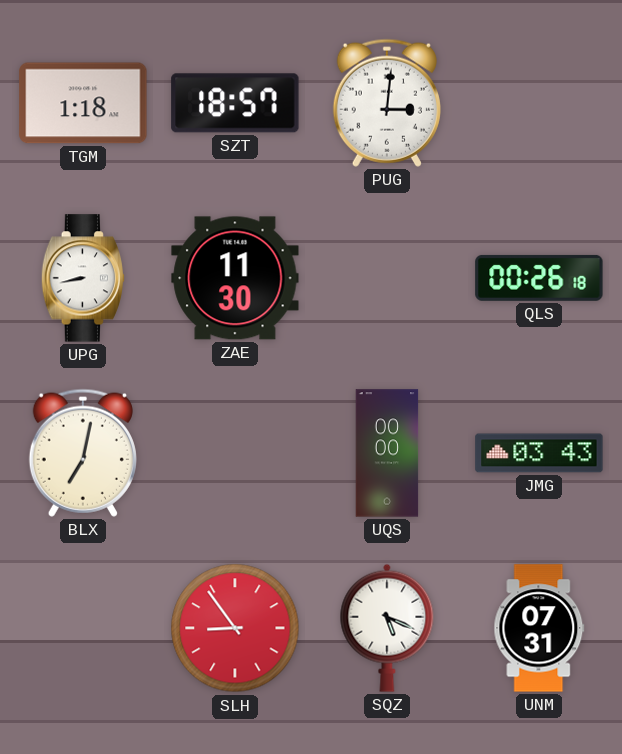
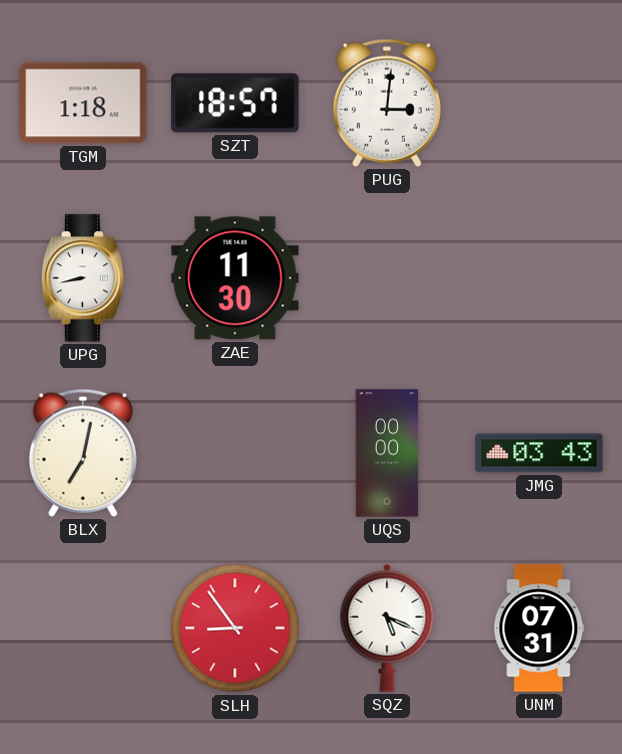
QLS: 00:26 -> none (539, 278)
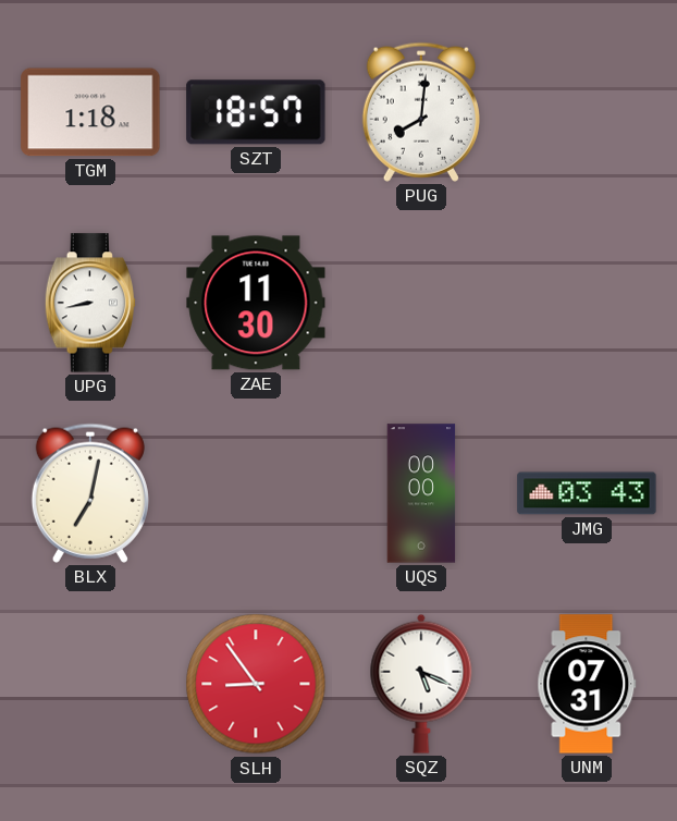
PUG: 3:01 -> 8:01 (421, 112)
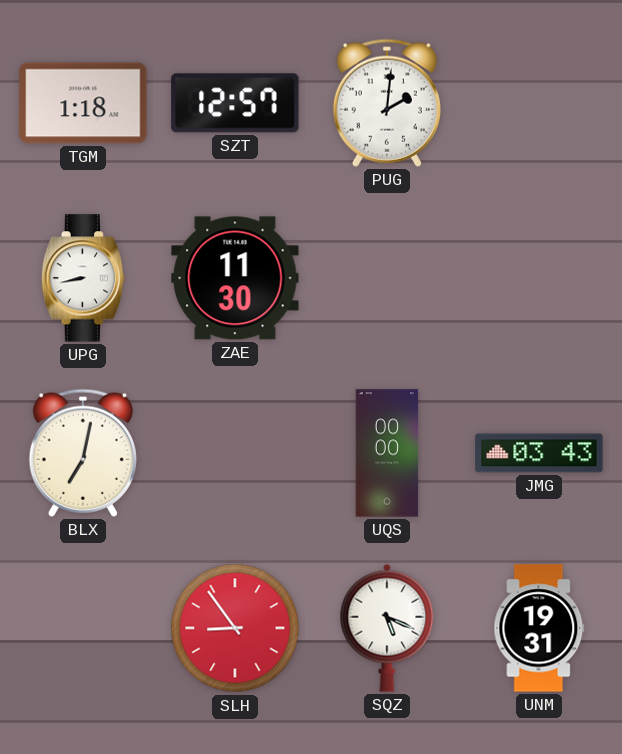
SZT: 18:57 -> 12:57 (235, 103)
PUG: 8:01 -> 2:01 (387, 103)
UNM: 07:31 -> 19:31 (539, 628)
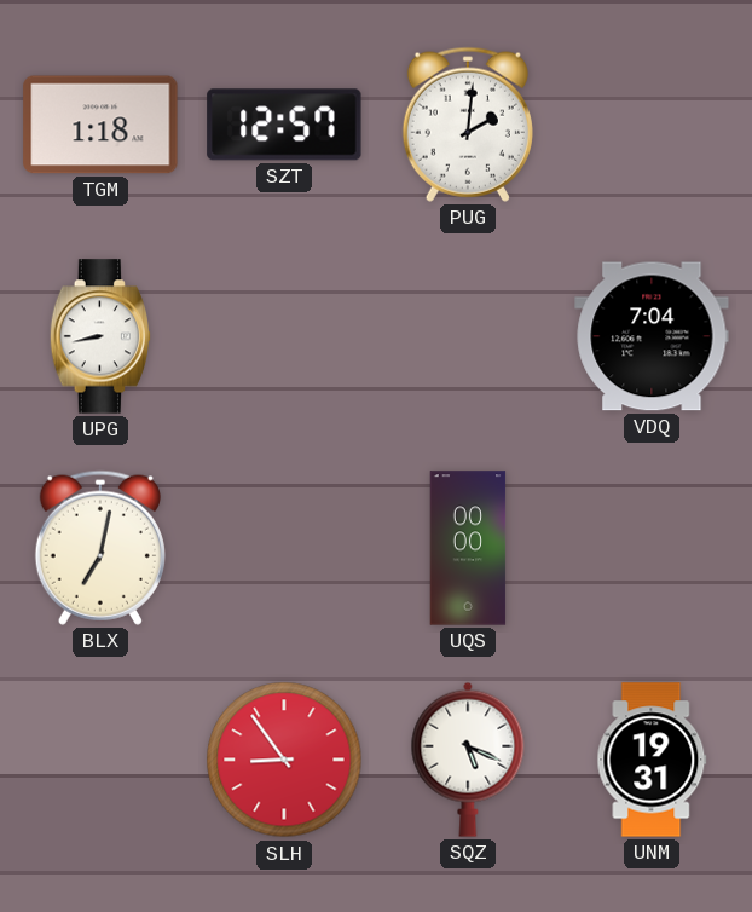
ZAE: 11:30 -> none (235, 278)
VDQ: none -> 7:04 (652, 336)
JMG: 03:43 -> none (539, 453)
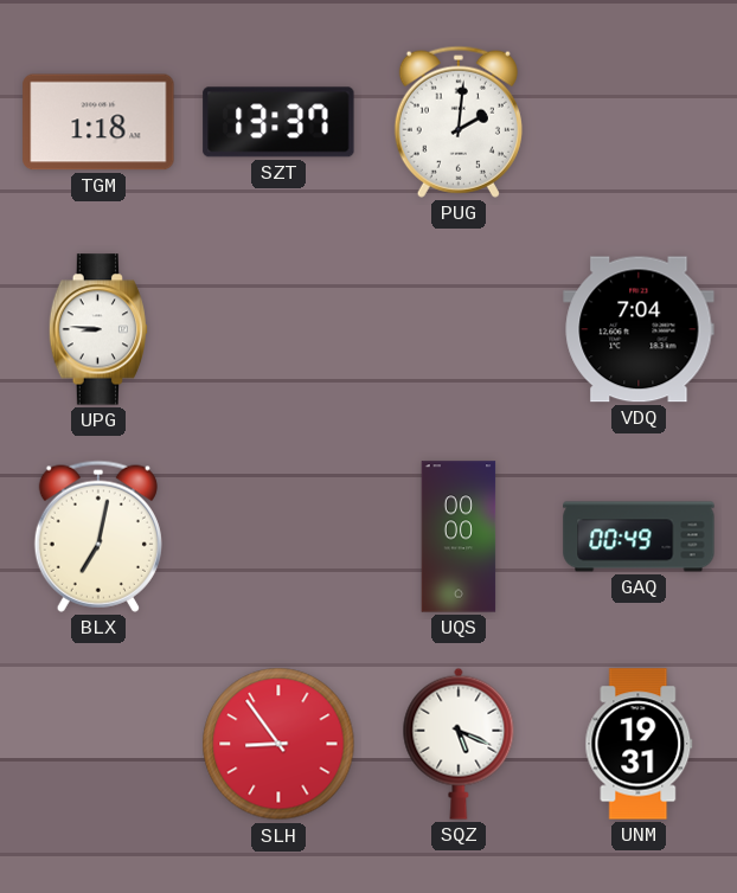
SZT: 12:57 -> 13:37 (278, 122)
UPG: 8:43 -> 8:46 (98, 329)
GAQ: none -> 00:49 (639, 537)
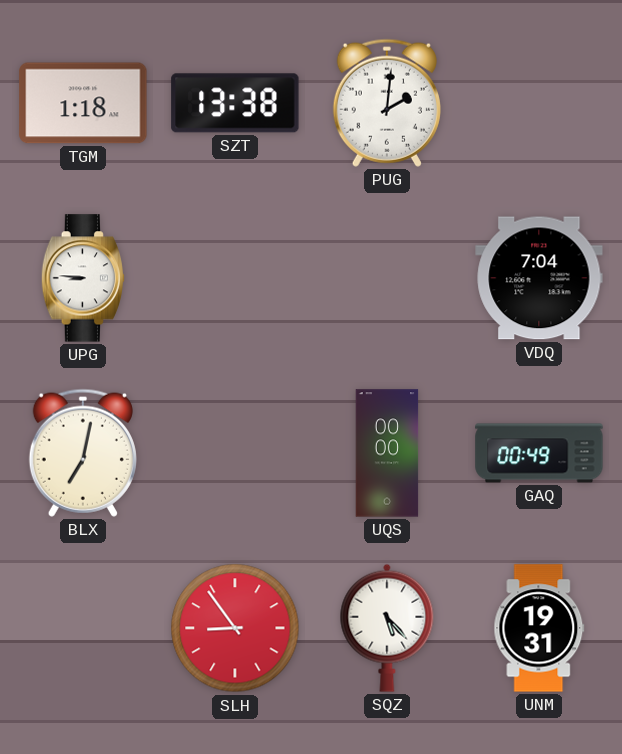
SZT: 13:37 -> 13:38 (235, 103)
SQZ: 5:19 -> 5:23 (387, 628)
